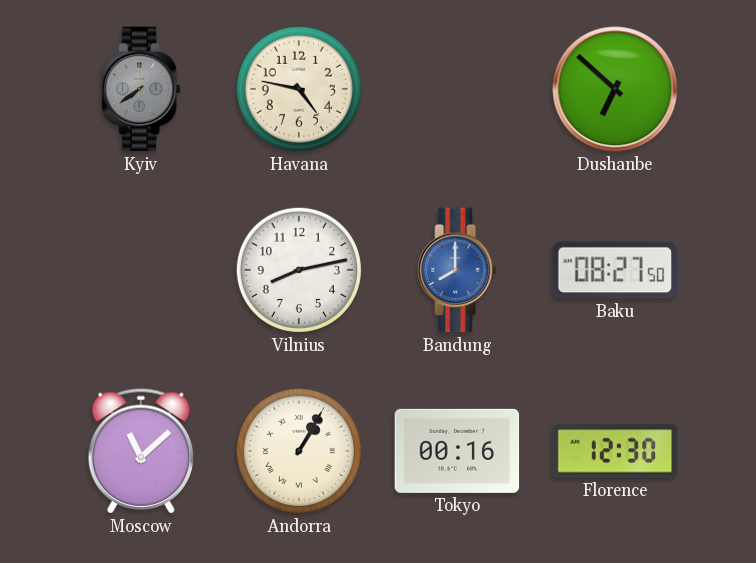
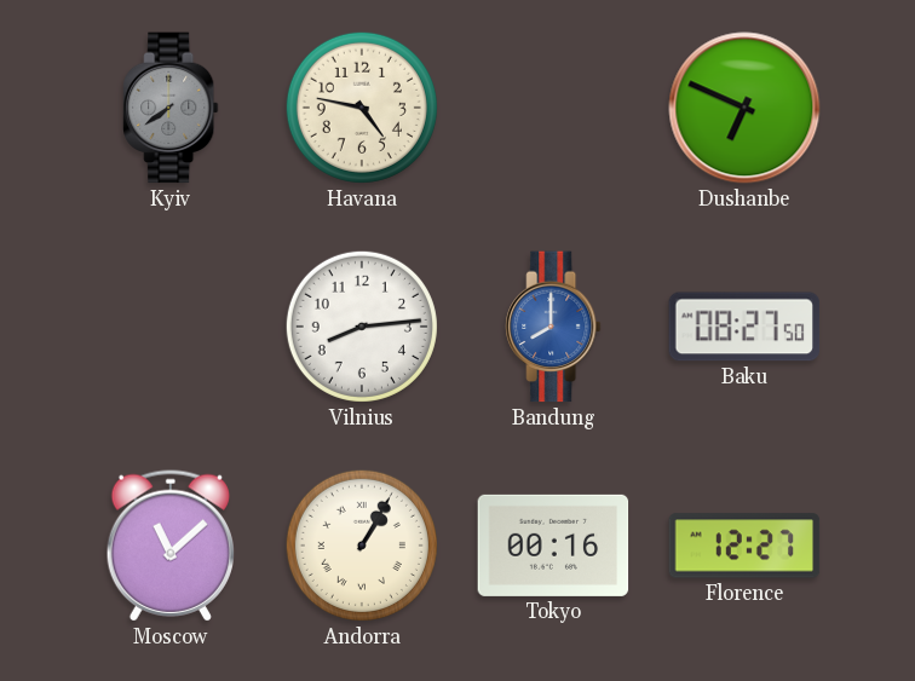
Dushanbe: 6:52 -> 6:49 (744, 108)
Vilnius: 8:13 -> 8:14 (362, 327)
Florence: 12:30 -> 12:27 (744, 546)
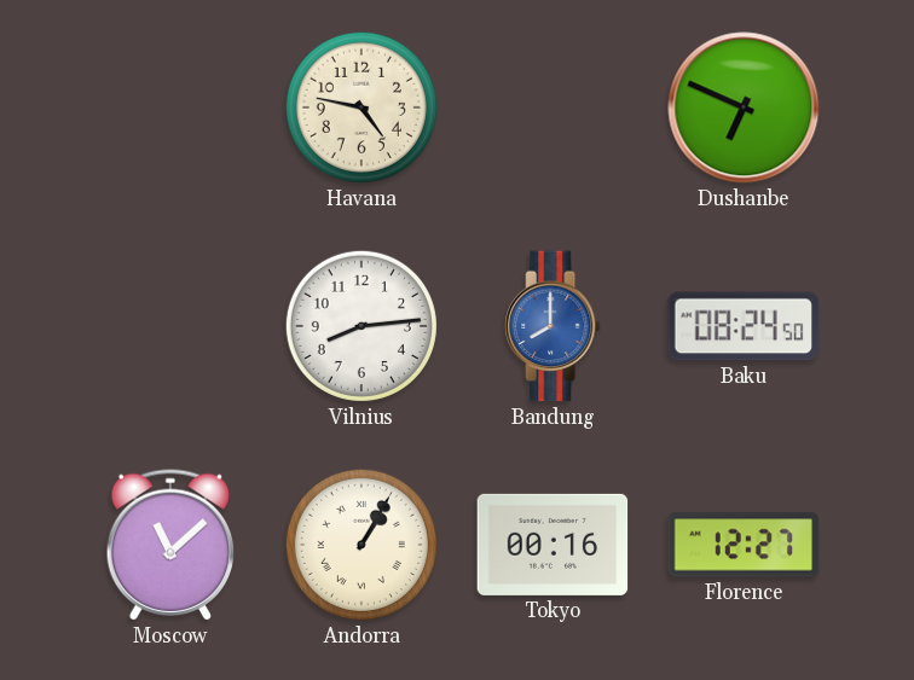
Kyiv: 7:39 -> none (171, 108)
Baku: 08:27 -> 08:24 (744, 326)
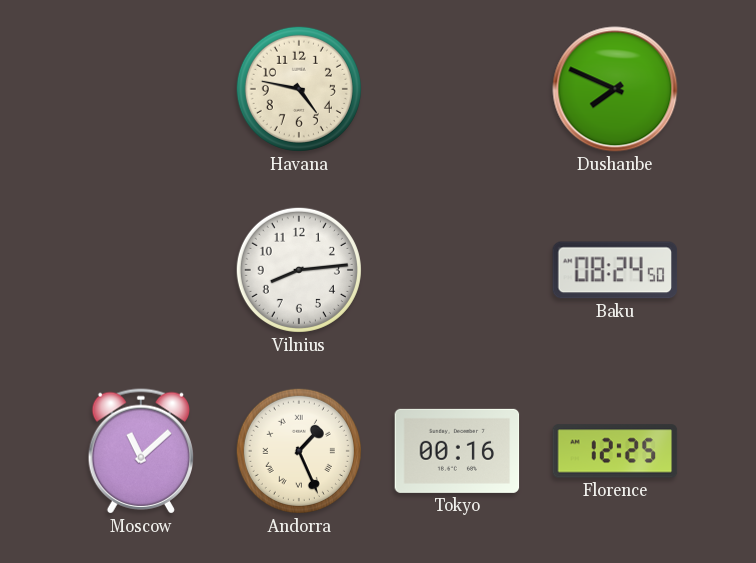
Dushanbe: 6:49 -> 7:49 (615, 89)
Bandung: 8:00 -> none (553, 326)
Andorra: 1:05 -> 1:26 (299, 451)
Florence: 12:27 -> 12:25 (615, 451)
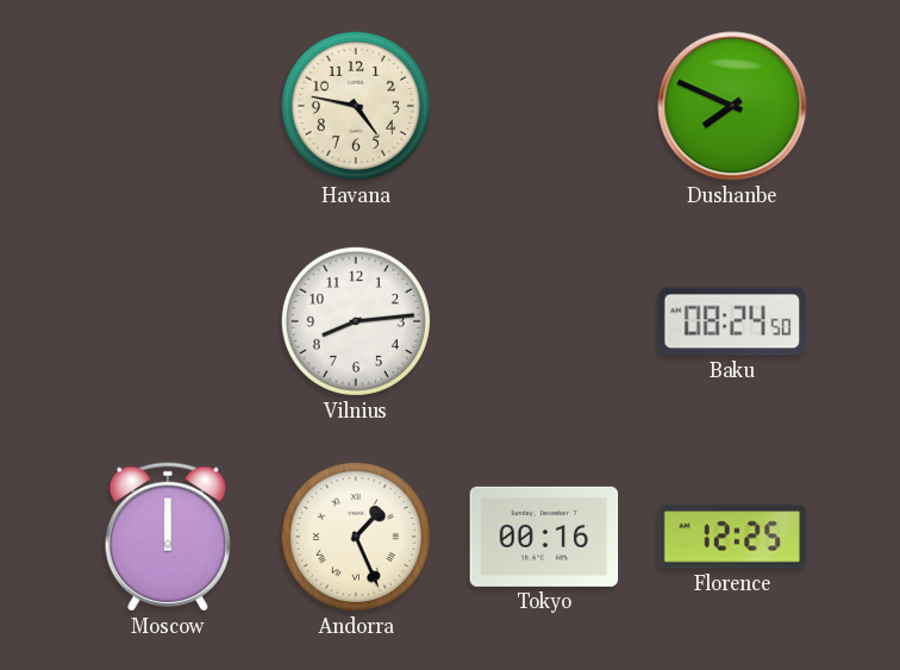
Moscow: 11:08 -> 12:00 (167, 537)
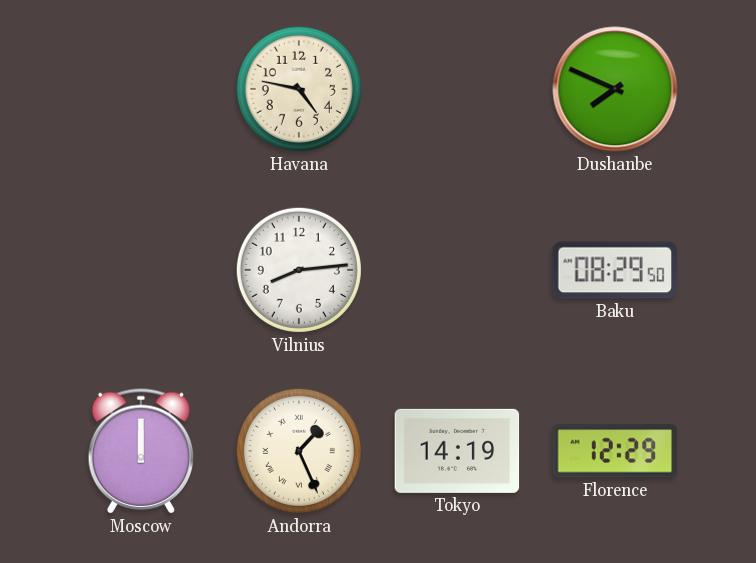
Baku: 08:24 -> 08:29 (615, 270)
Tokyo: 00:16 -> 14:19 (457, 451)
Florence: 12:25 -> 12:29 (615, 451)
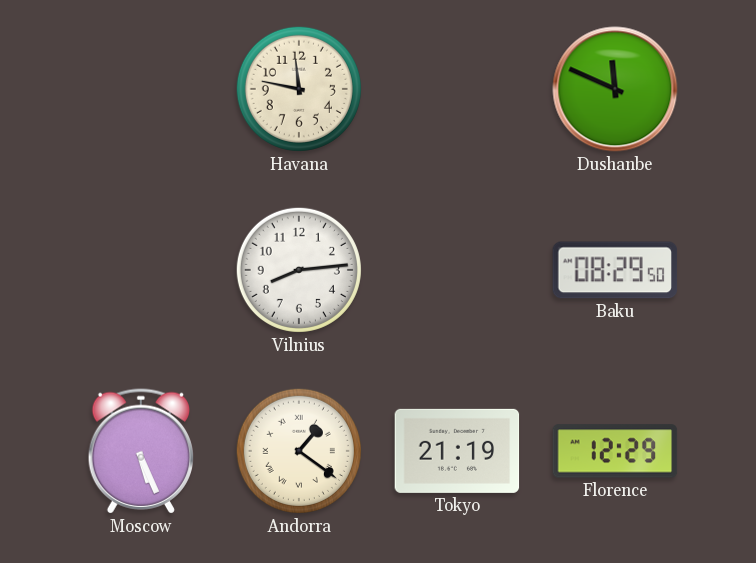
Havana: 4:47 -> 11:47 (299, 89)
Dushanbe: 7:49 -> 11:49 (615, 89)
Moscow: 12:00 -> 5:26 (140, 451)
Andorra: 1:26 -> 1:21 (299, 451)
Tokyo: 14:19 -> 21:19 (457, 451)
